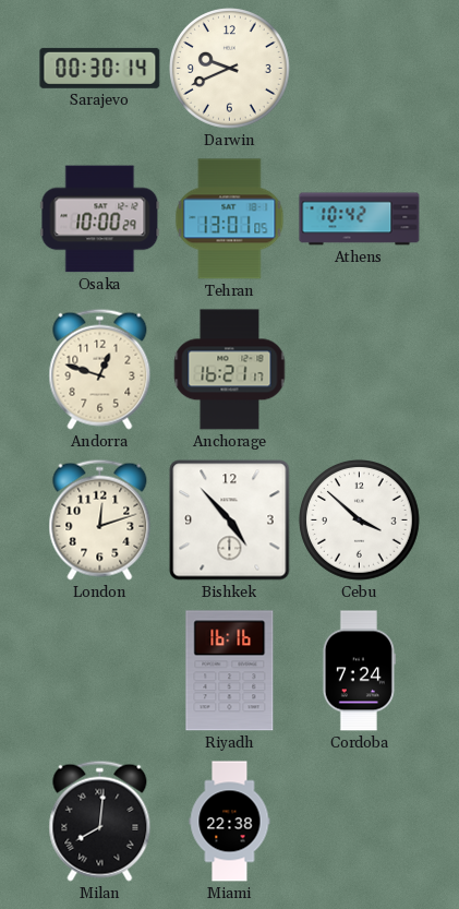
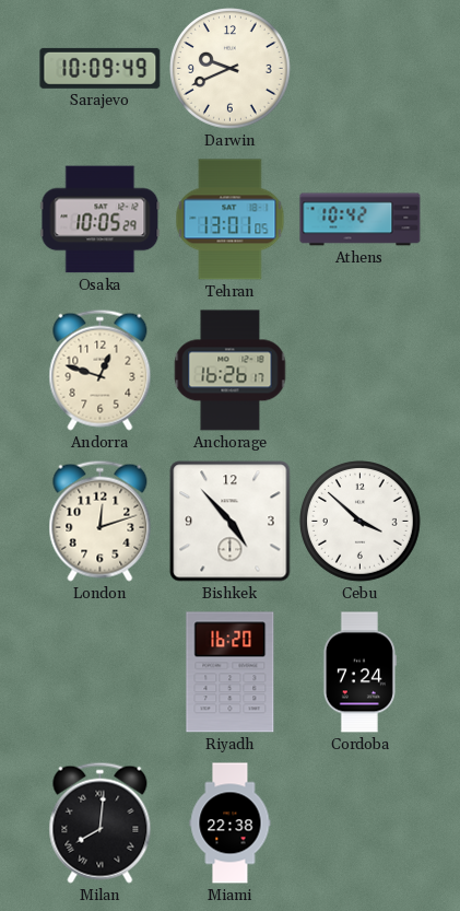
Sarajevo: 00:30 -> 10:09 (101, 68)
Osaka: 10:00 -> 10:05 (101, 220)
Anchorage: 16:21 -> 16:26 (231, 371)
Riyadh: 16:16 -> 16:20 (231, 673)
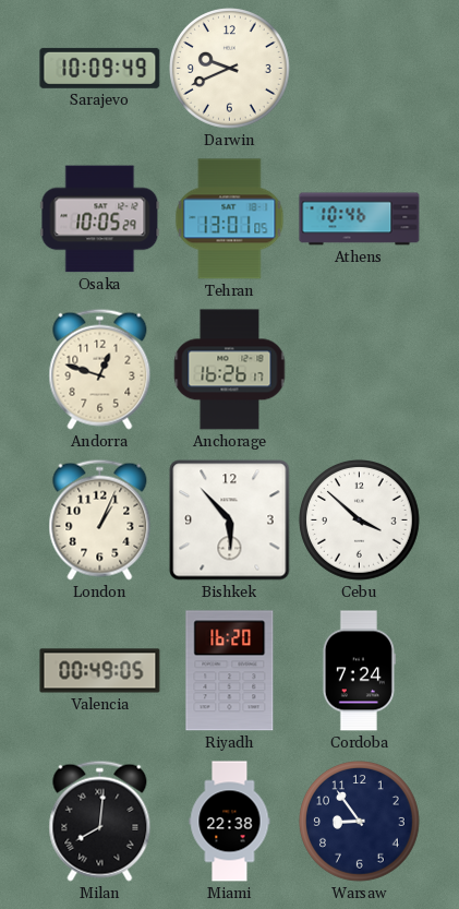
Athens: 10:42 -> 10:46 (360, 219)
London: 12:12 -> 1:04 (100, 519)
Bishkek: 4:53 -> 5:53 (230, 521)
Valencia: none -> 00:49 (100, 671)
Warsaw: none -> 8:54 (360, 822)
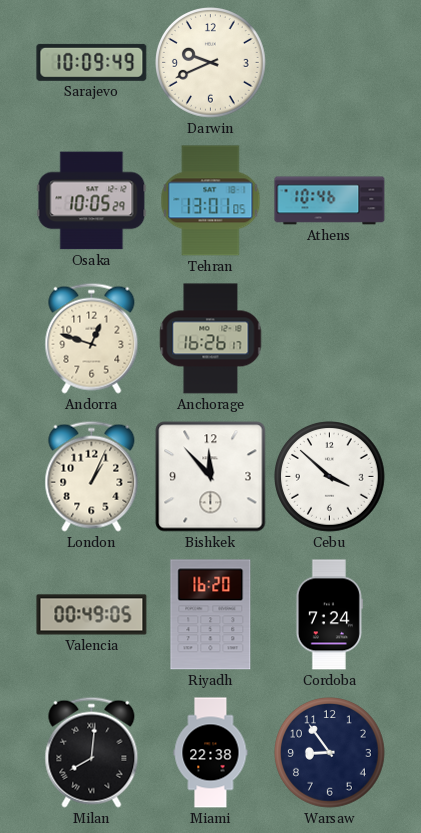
Bishkek: 5:53 -> 11:53 (211, 477)
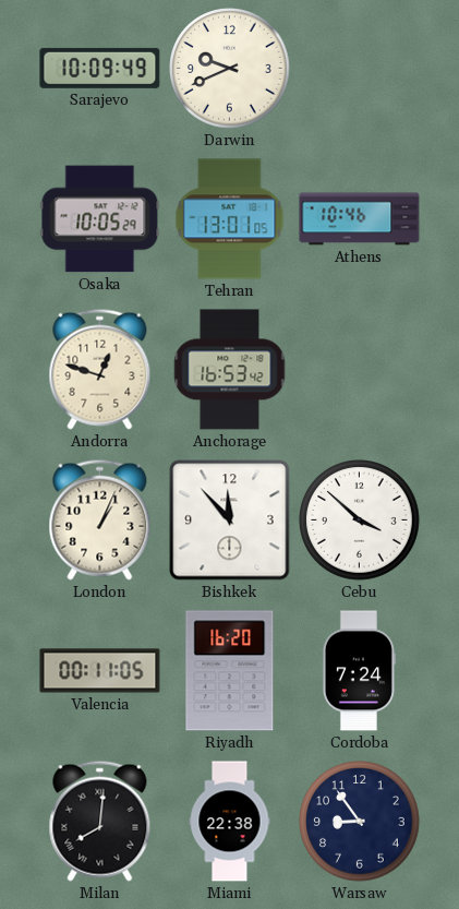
Anchorage: 16:26 -> 16:53 (230, 370)
Valencia: 00:49 -> 00:11 (100, 671)
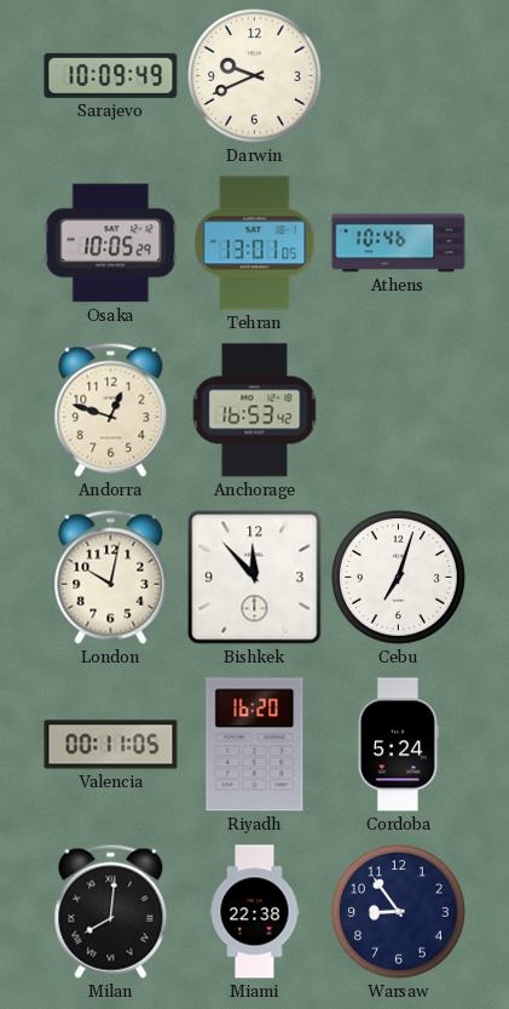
London: 1:04 -> 10:02 (111, 577)
Cebu: 3:52 -> 7:03 (399, 578)
Cordoba: 7:24 -> 5:24 (398, 745)
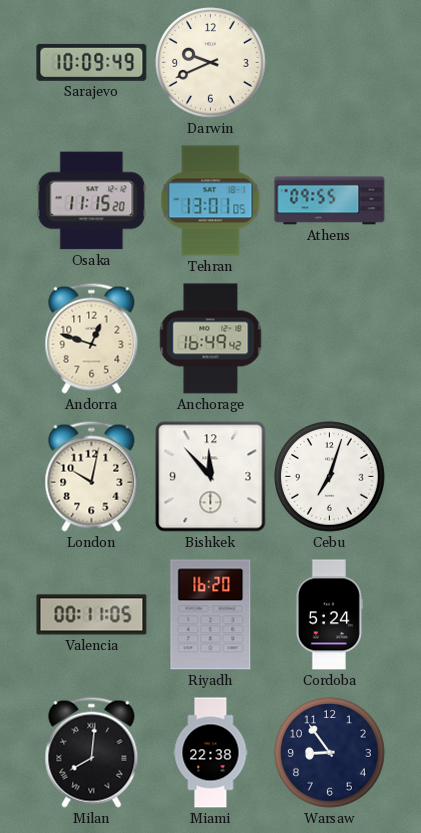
Osaka: 10:05 -> 11:15 (92, 201)
Athens: 10:46 -> 09:55 (330, 201)
Anchorage: 16:53 -> 16:49 (211, 339)
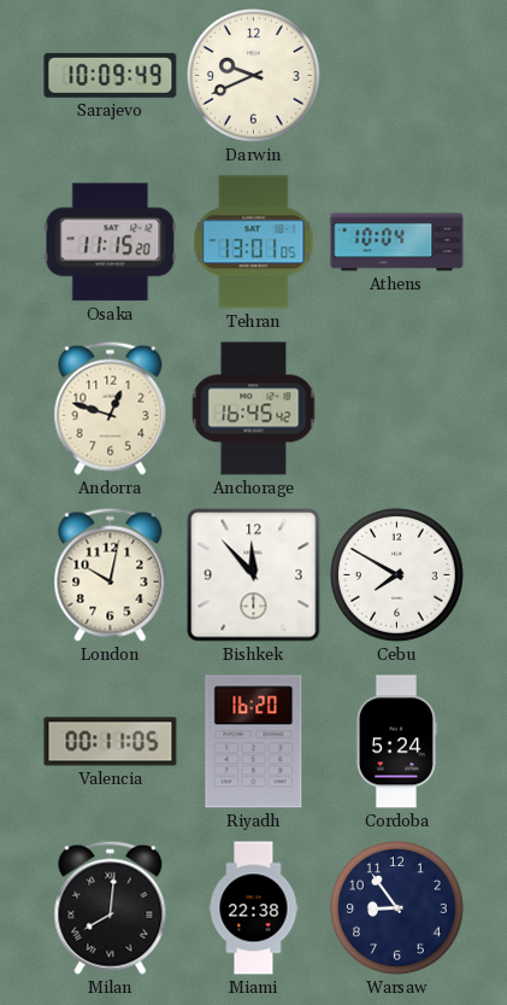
Athens: 09:55 -> 10:04 (397, 243)
Anchorage: 16:49 -> 16:45 (254, 409)
Cebu: 7:03 -> 7:50 (397, 575)
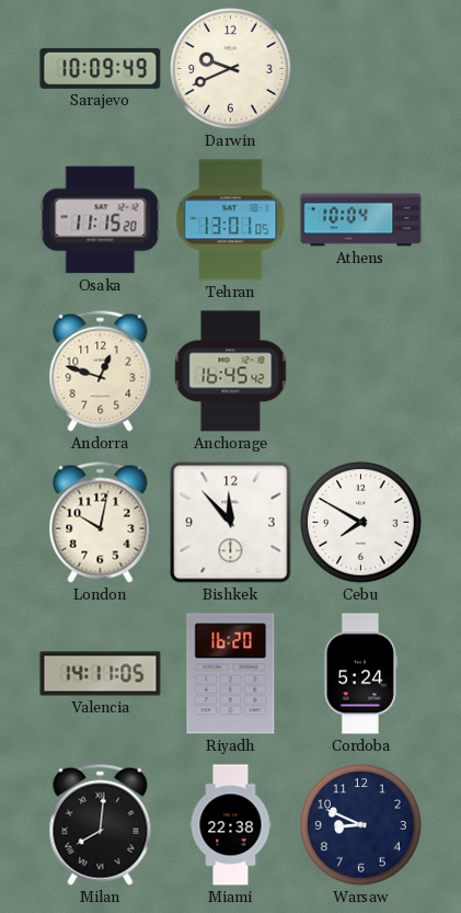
Valencia: 00:11 -> 14:11 (101, 674)
Warsaw: 8:54 -> 8:49 (361, 825)
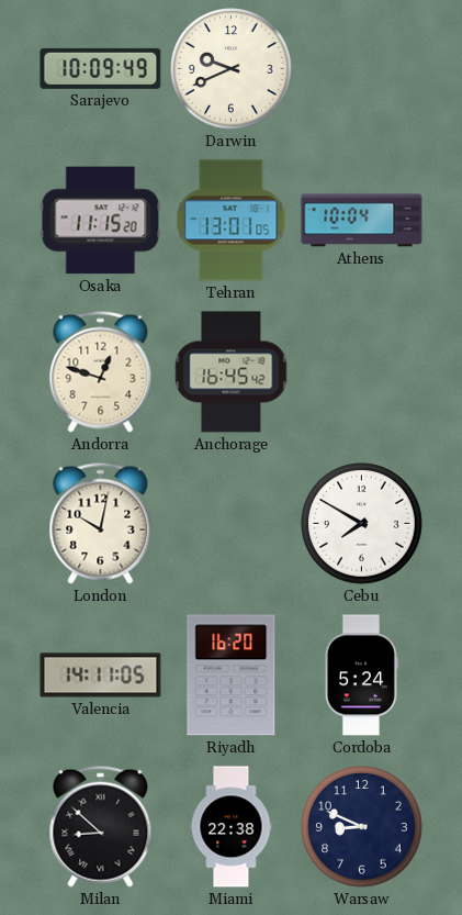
Bishkek: 11:53 -> none (231, 523)
Milan: 8:01 -> 8:52 (101, 826)
